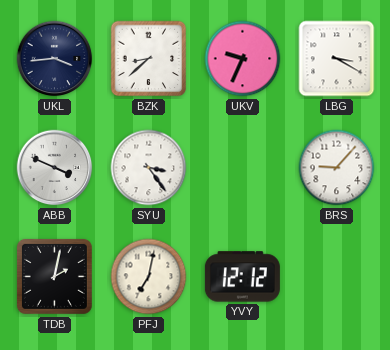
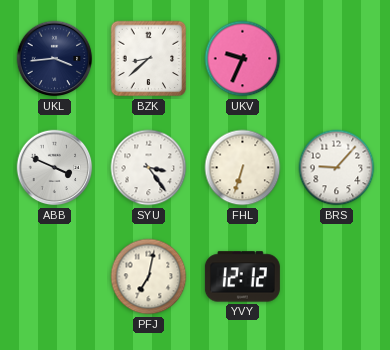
LBG: 3:20 -> none (337, 59)
FHL: none -> 6:33 (243, 168)
TDB: 2:02 -> none (54, 276)
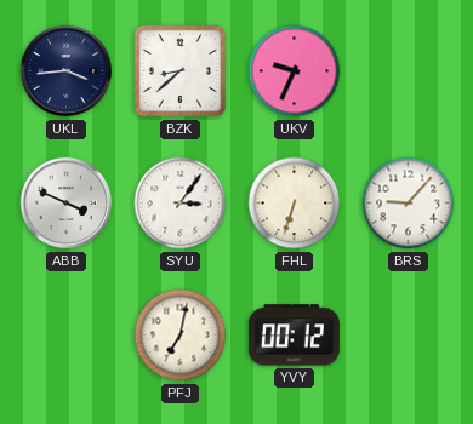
SYU: 3:24 -> 3:06 (181, 204)
YVY: 12:12 -> 00:12 (294, 336)
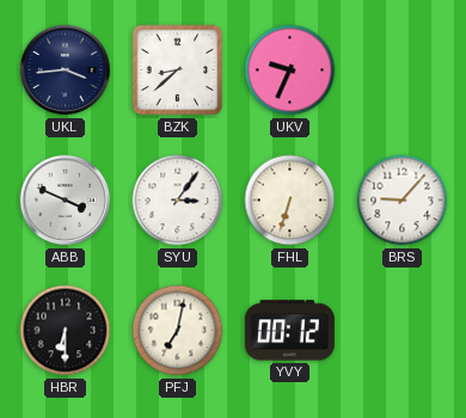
HBR: none -> 6:30 (66, 331)
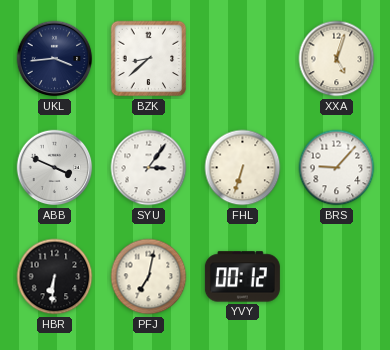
UKV: 9:34 -> none (290, 70)
XXA: none -> 5:03 (337, 59)
HBR: 6:30 -> 6:31 (55, 277)
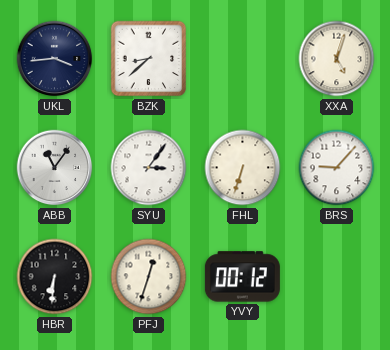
ABB: 3:49 -> 11:06 (55, 168)
PFJ: 7:02 -> 12:33 (149, 277)
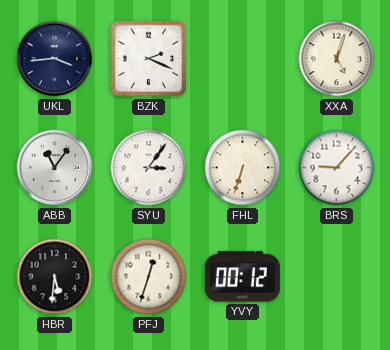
BZK: 8:38 -> 2:19 (149, 59)
HBR: 6:31 -> 5:31 (55, 277)
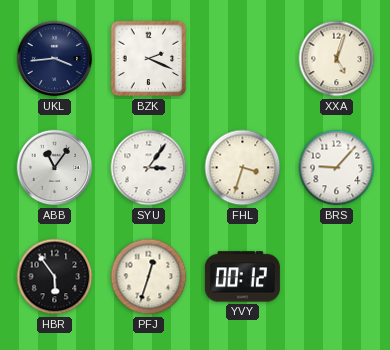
FHL: 6:33 -> 3:33 (243, 168)
HBR: 5:31 -> 5:54 (55, 277)
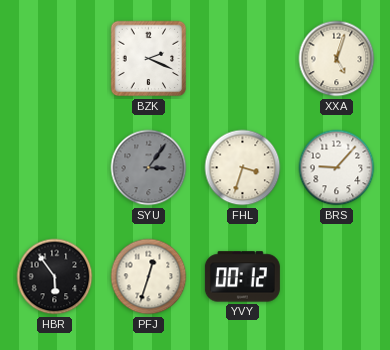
UKL: 3:44 -> none (55, 59)
ABB: 11:06 -> none (55, 168)
SYU dial: white -> grey (149, 168)
